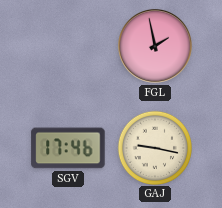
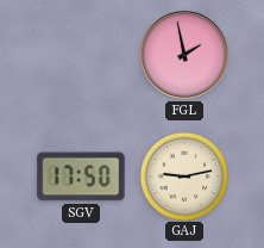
SGV: 17:46 -> 17:50 (81, 176)
GAJ: 9:17 -> 9:13 (183, 175)
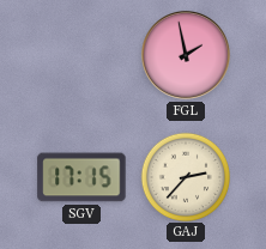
SGV: 17:50 -> 17:15 (81, 177)
GAJ: 9:13 -> 2:37 (185, 176)
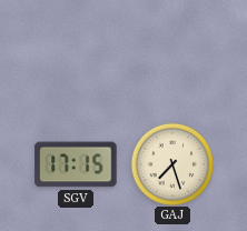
FGL: 1:58 -> none (187, 56)
GAJ: 2:37 -> 7:27 (171, 163)
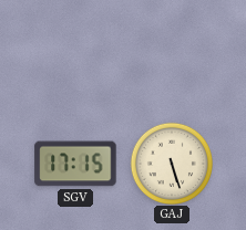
GAJ: 7:27 -> 5:27 (171, 163)
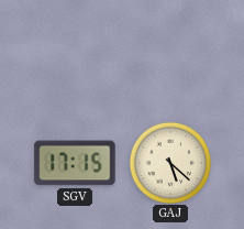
GAJ: 5:27 -> 5:22 (169, 162)
